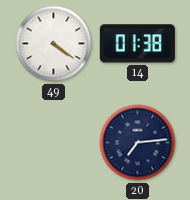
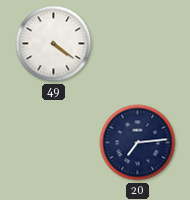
14: 01:38 -> none (137, 44)
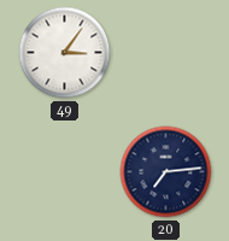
49: 4:21 -> 3:06 (65, 53)
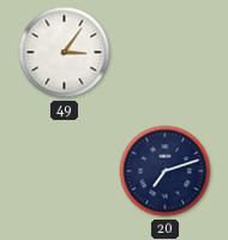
20: 7:14 -> 7:12 (166, 172)
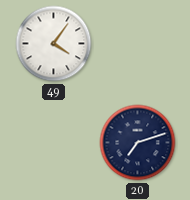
49: 3:06 -> 4:06 (54, 44)
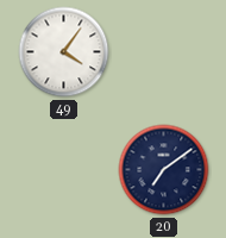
20: 7:12 -> 7:09 (164, 170)
